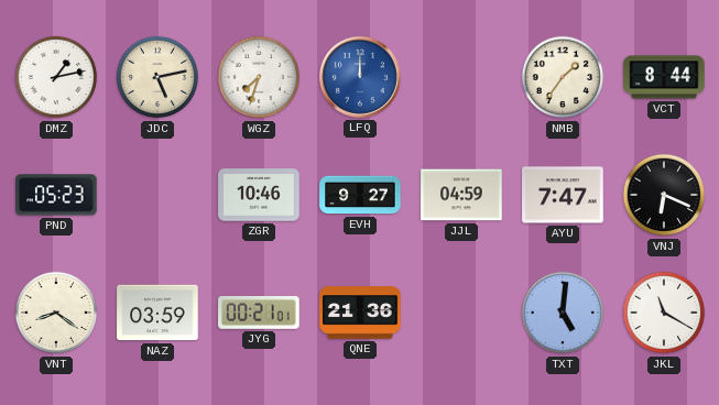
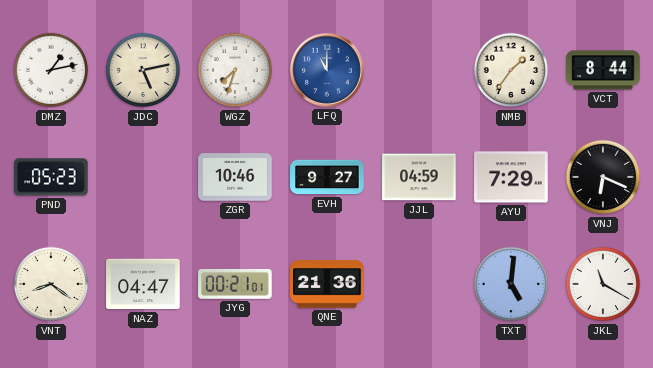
LFQ: 12:00 -> 11:00 (327, 70)
AYU: 7:47 -> 7:29 (511, 177)
NAZ: 03:59 -> 04:47 (143, 284)
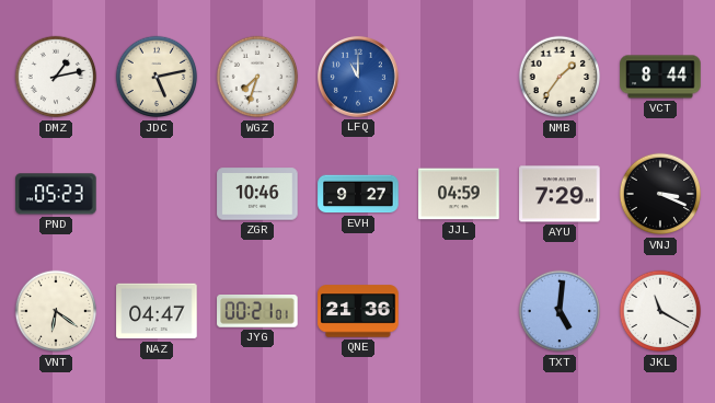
VNJ: 6:19 -> 3:19 (660, 194)
VNT: 8:21 -> 6:21 (56, 311)
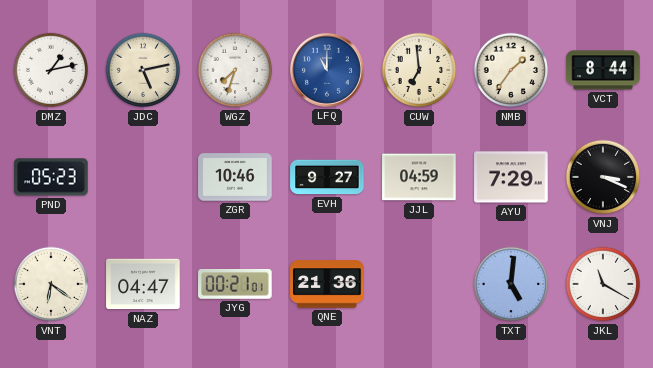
CUW: none -> 6:59 (419, 70)
